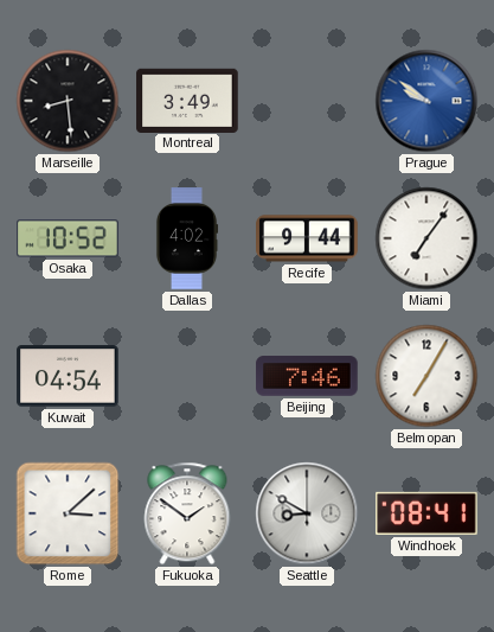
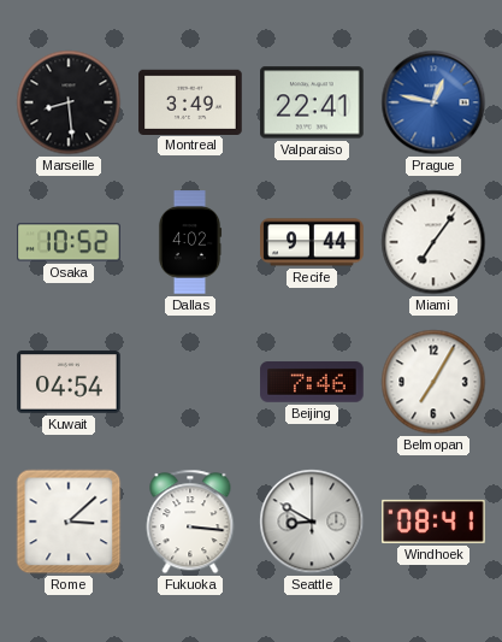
Valparaiso: none -> 22:41 (312, 102)
Prague: 9:51 -> 12:47 (433, 102)
Fukuoka: 1:51 -> 3:16 (190, 522)
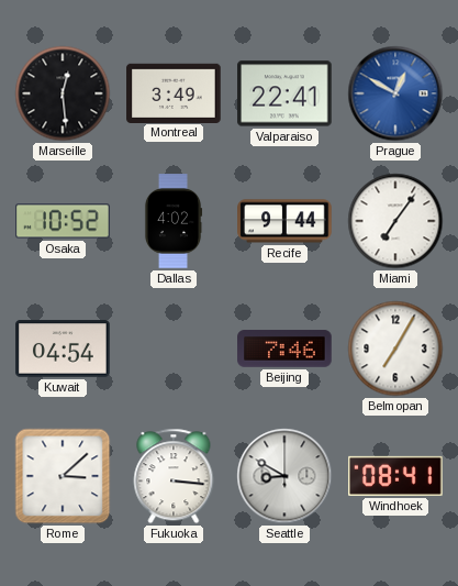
Marseille: 8:29 -> 12:29 (63, 93)
Prague: 12:47 -> 12:50 (395, 93)
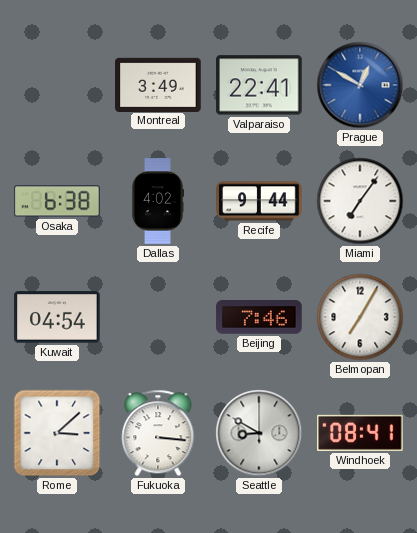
Marseille: 12:29 -> none (63, 93)
Osaka: 10:52 -> 6:38 (57, 201)
